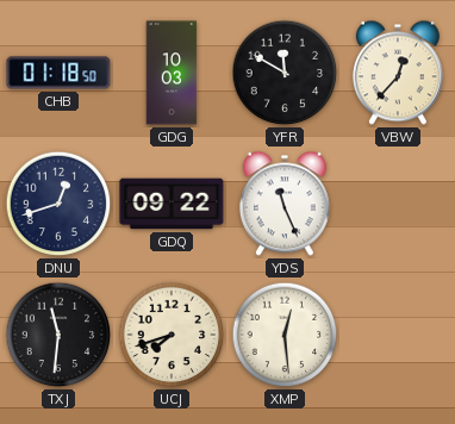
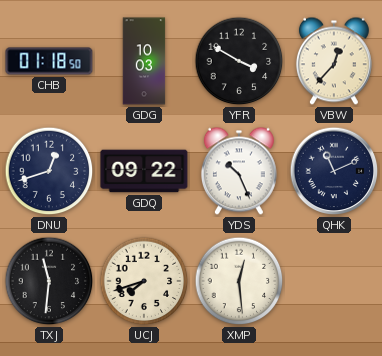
YFR: 11:50 -> 3:50 (239, 61)
YDS: 11:26 -> 10:26 (239, 171)
QHK: none -> 11:11 (334, 171)
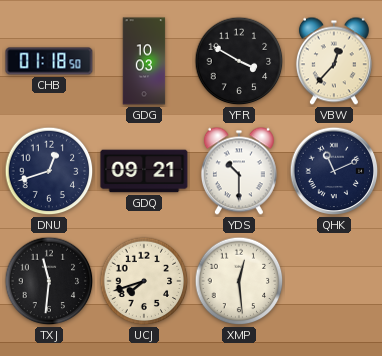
GDQ: 09:22 -> 09:21 (144, 171)
YDS: 10:26 -> 10:30 (239, 171)
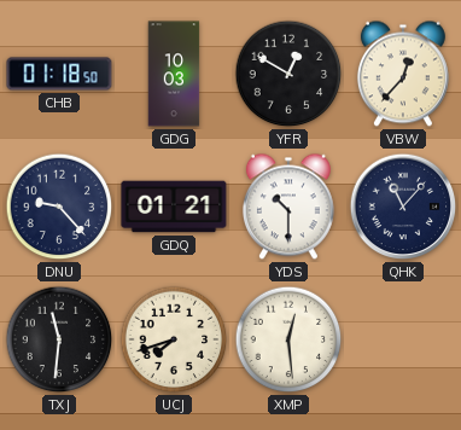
YFR: 3:50 -> 12:50 (288, 74)
DNU: 12:42 -> 9:23 (59, 207)
GDQ: 09:21 -> 01:21 (174, 207)
QHK: 11:11 -> 11:07 (403, 207)
